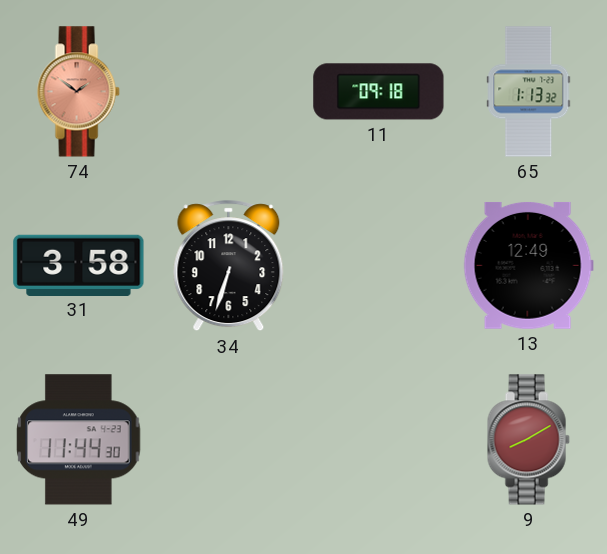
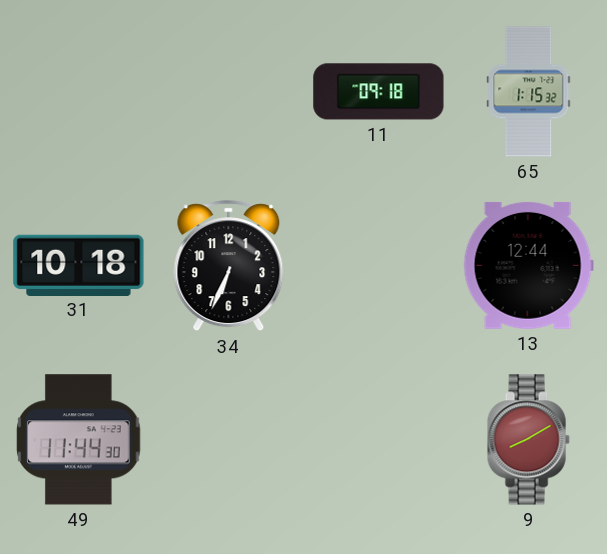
74: 1:51 -> none (78, 92)
65: 1:13 -> 1:15 (529, 92)
31: 3:58 -> 10:18 (79, 265)
34: 6:33 -> 6:34 (229, 266)
13: 12:49 -> 12:44 (528, 265)
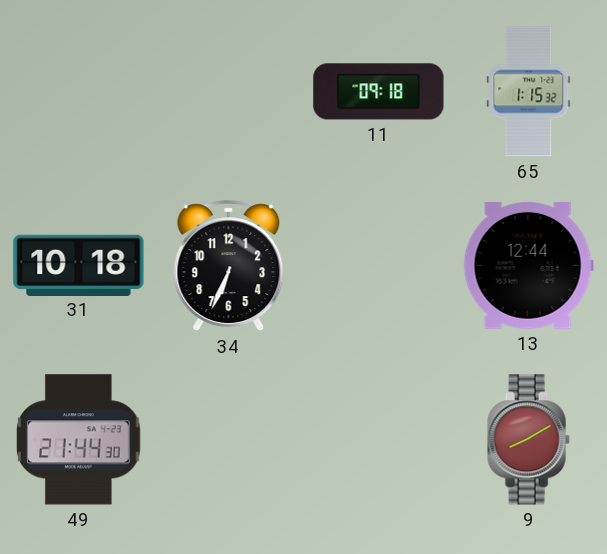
49: 11:44 -> 21:44 (79, 440)
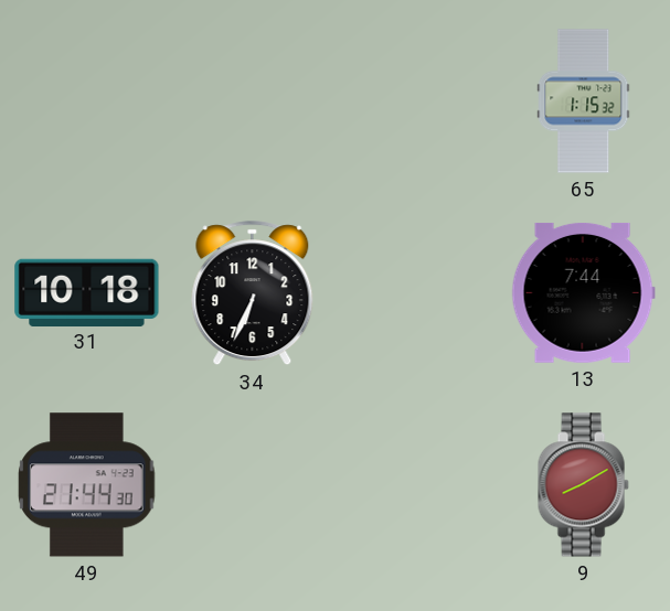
11: 09:18 -> none (379, 92)
13: 12:44 -> 7:44 (583, 292)
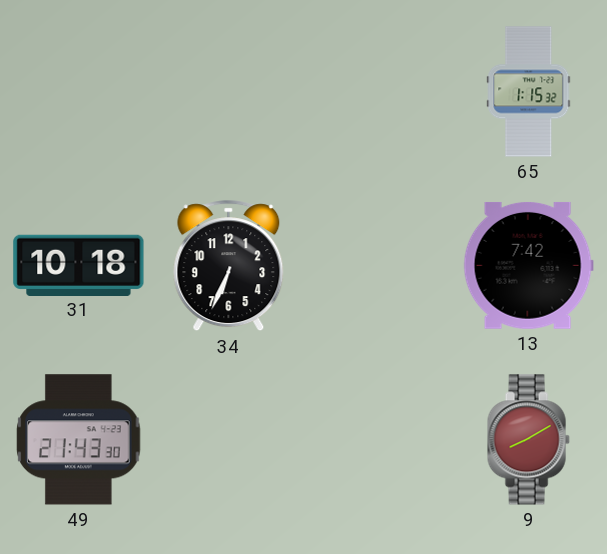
13: 7:44 -> 7:42 (528, 265)
49: 21:44 -> 21:43 (79, 440)
